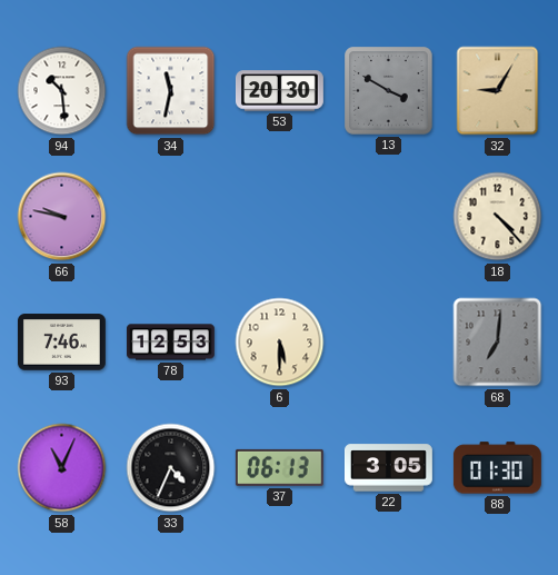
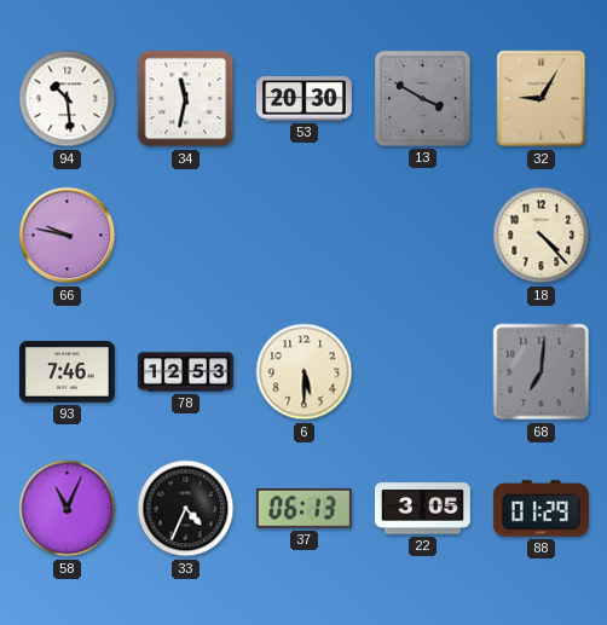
88: 01:30 -> 01:29 (540, 509)
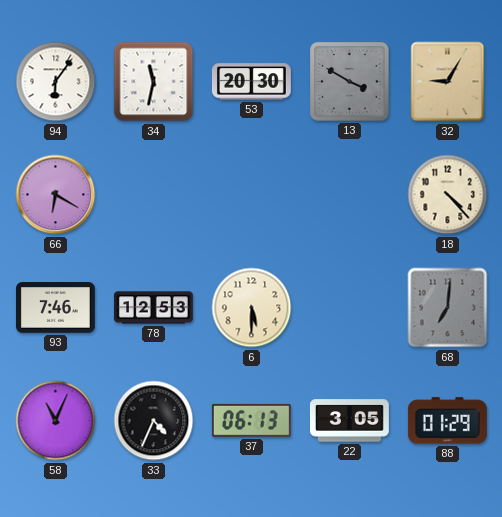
94: 10:29 -> 6:06 (56, 82)
66: 9:47 -> 6:20 (56, 195)
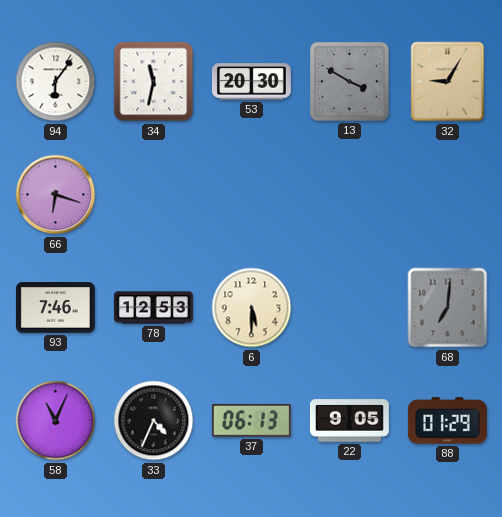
66: 6:20 -> 6:18 (56, 195)
18: 4:23 -> none (448, 195)
22: 3:05 -> 9:05 (349, 421)
